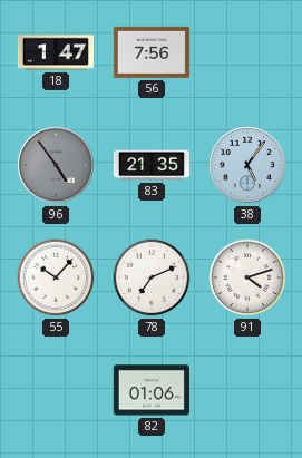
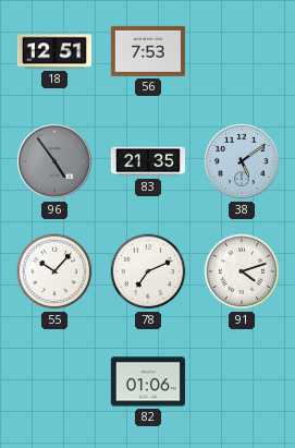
18: 1:47 -> 12:51 (53, 51)
56: 7:56 -> 7:53 (148, 51)
38: 5:06 -> 5:09 (242, 161)
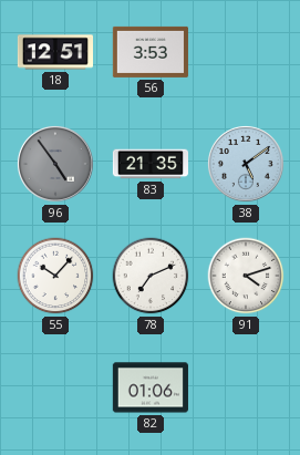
56: 7:53 -> 3:53 (151, 52)
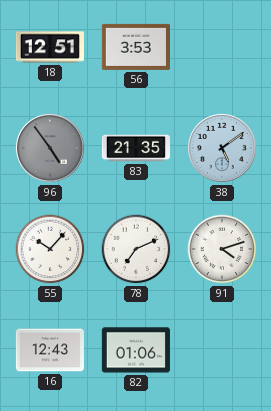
16: none -> 12:43 (50, 350)
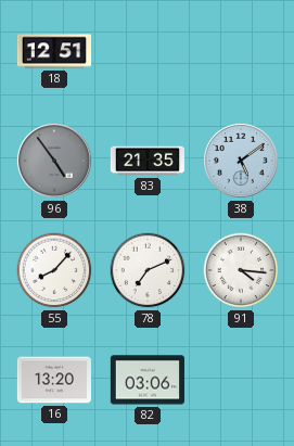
56: 3:53 -> none (136, 47)
55: 10:07 -> 8:07 (54, 270)
91: 4:12 -> 4:16 (241, 270)
16: 12:43 -> 13:20 (54, 380)
82: 01:06 -> 03:06 (148, 380)
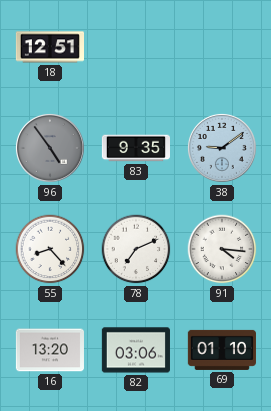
83: 21:35 -> 9:35 (135, 148)
38: 5:09 -> 9:09 (222, 148)
55: 8:07 -> 8:23 (50, 249)
69: none -> 01:10 (222, 350)
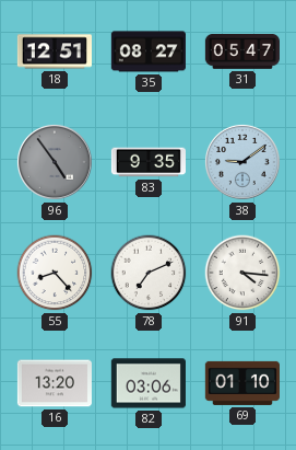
35: none -> 08:27 (149, 51)
31: none -> 05:47 (242, 53)
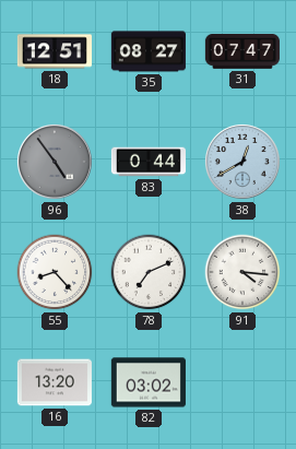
31: 05:47 -> 07:47 (242, 52)
83: 9:35 -> 0:44 (147, 162)
38: 9:09 -> 12:40 (242, 162)
82: 03:06 -> 03:02 (149, 382)
69: 01:10 -> none (242, 383)
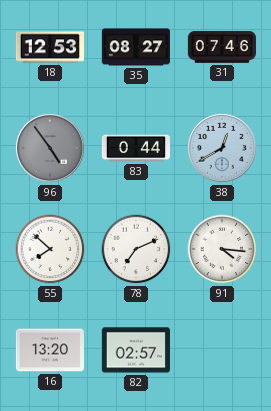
18: 12:51 -> 12:53 (49, 47)
31: 07:47 -> 07:46 (222, 48)
55: 8:23 -> 7:52 (50, 249)
82: 03:02 -> 02:57 (136, 350)
